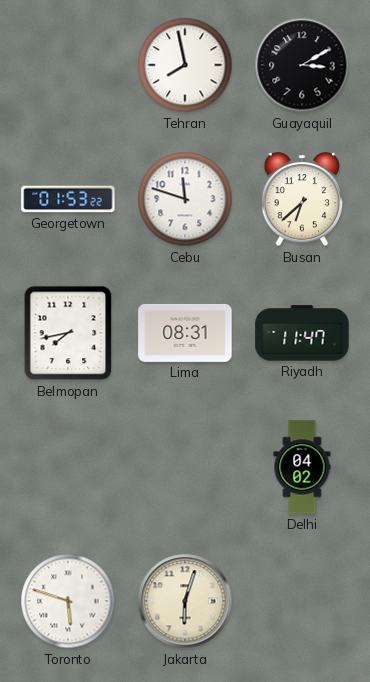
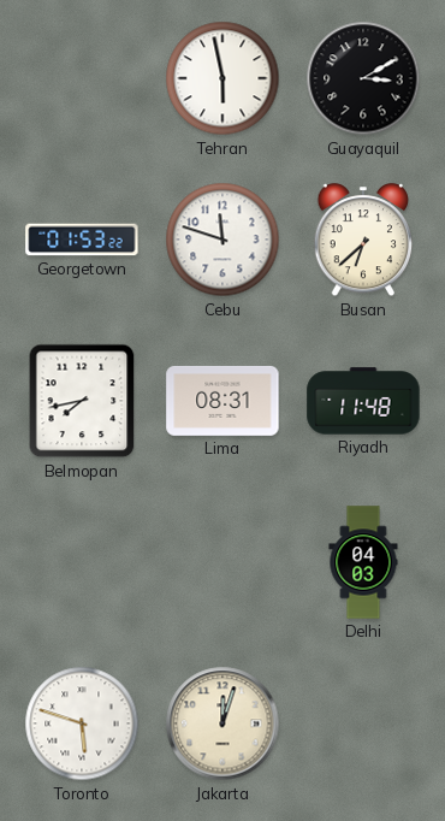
Tehran: 7:58 -> 5:58 (222, 78)
Riyadh: 11:47 -> 11:48 (363, 401)
Delhi: 04:02 -> 04:03 (363, 562)
Jakarta: 6:03 -> 12:03 (222, 723)
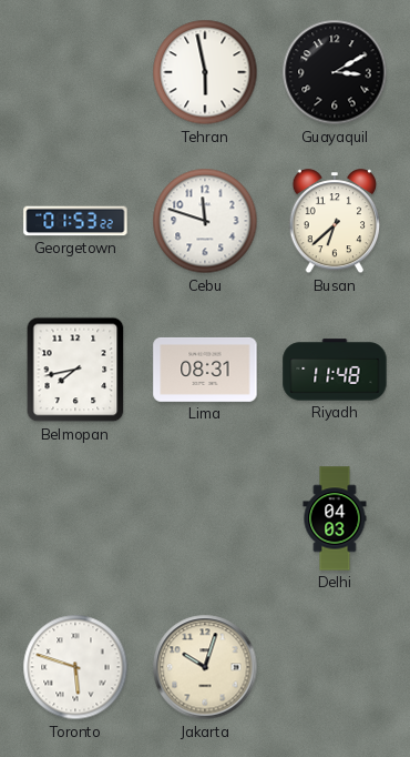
Jakarta: 12:03 -> 10:03 (205, 667)
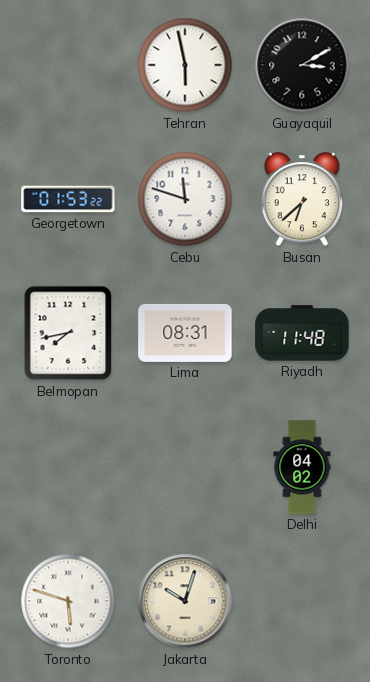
Delhi: 04:03 -> 04:02 (302, 467)
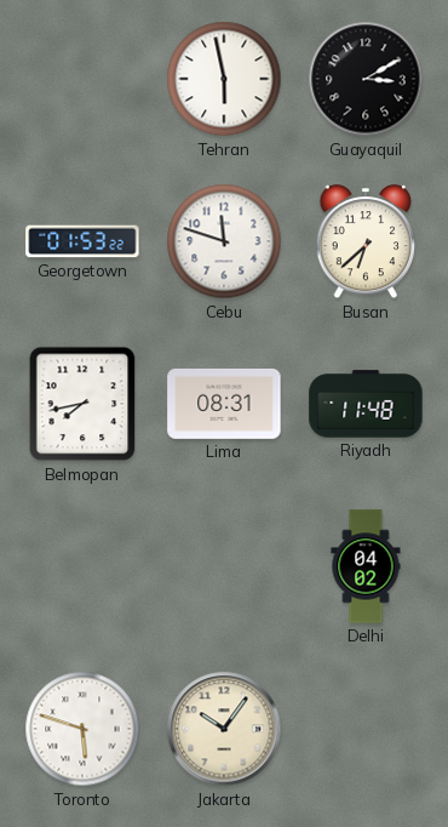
Jakarta: 10:03 -> 10:06 (224, 729)
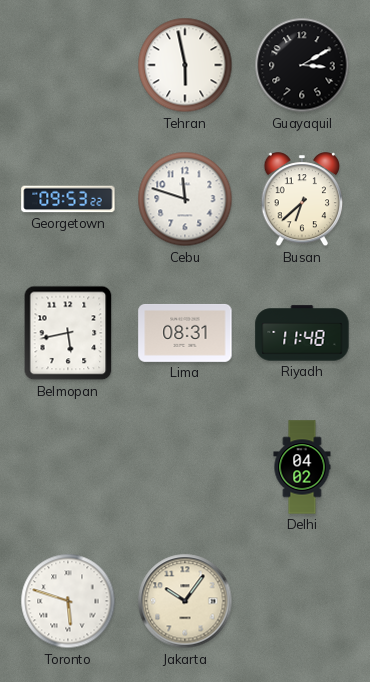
Georgetown: 01:53 -> 09:53 (68, 199)
Belmopan: 7:43 -> 5:43 (68, 333)
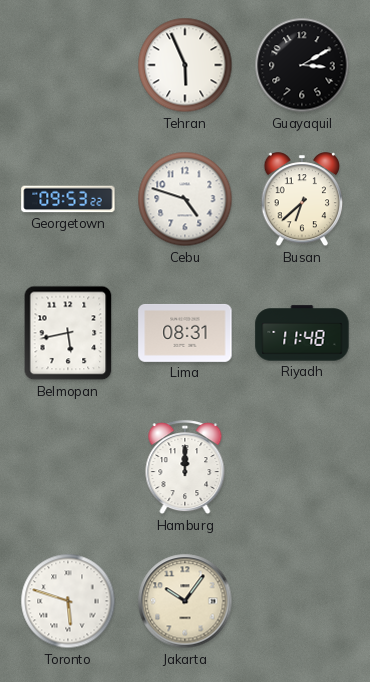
Tehran: 5:58 -> 5:56 (185, 65)
Cebu: 11:48 -> 4:48 (185, 199)
Hamburg: none -> 12:00 (185, 468)
Delhi: 04:02 -> none (302, 467)
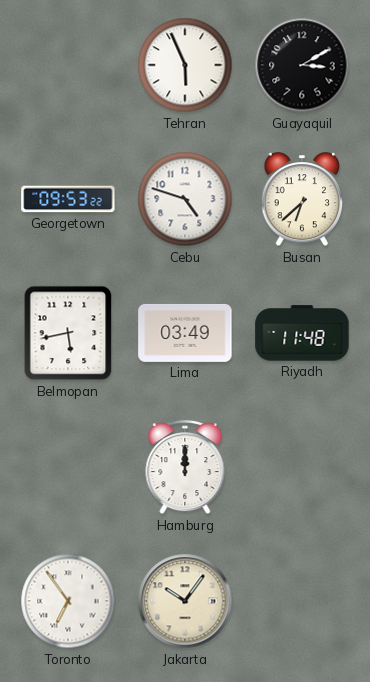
Lima: 08:31 -> 03:49 (185, 333)
Toronto: 5:48 -> 6:54 (68, 601)
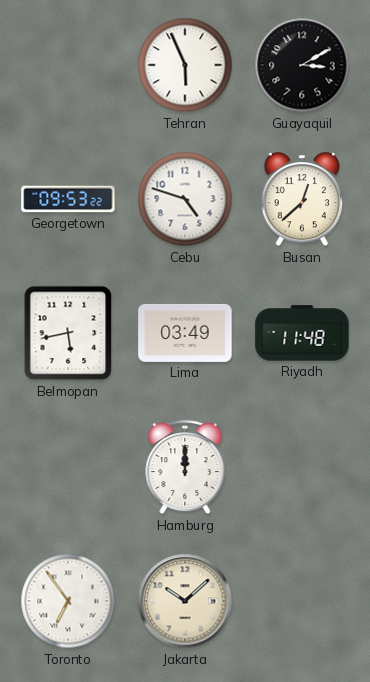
Busan: 6:38 -> 12:38 (302, 200)
Jakarta: 10:06 -> 10:08 (185, 601)
